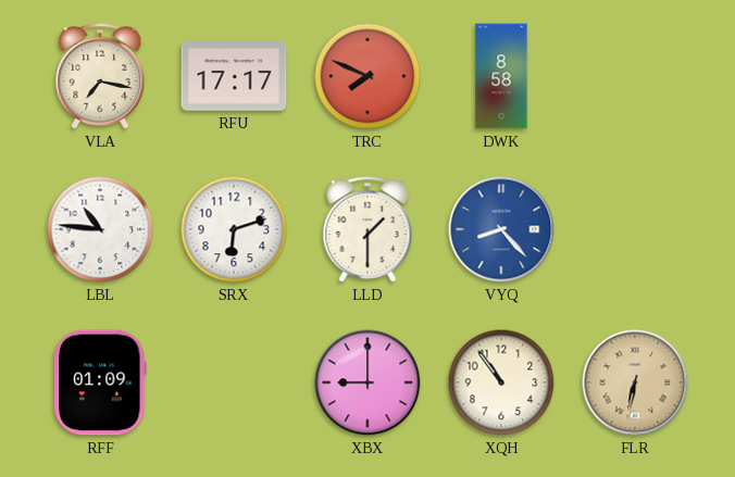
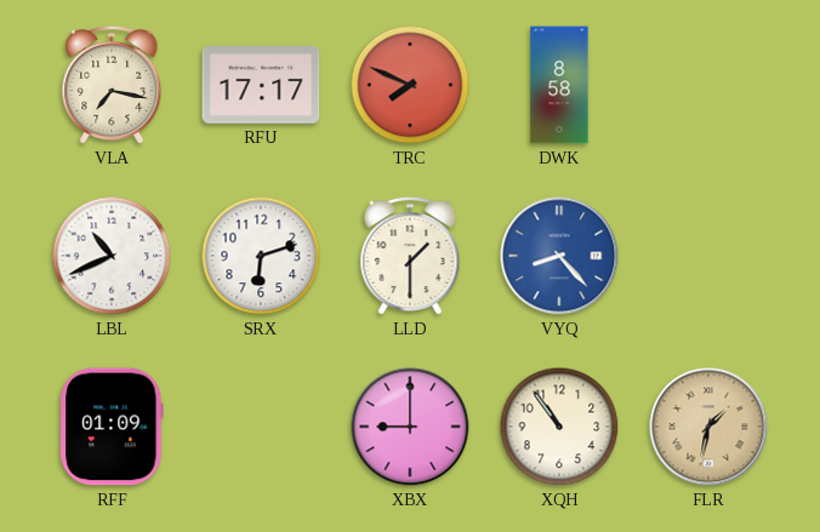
LBL: 10:46 -> 10:41 (112, 256)
FLR: 6:32 -> 1:32 (708, 427)
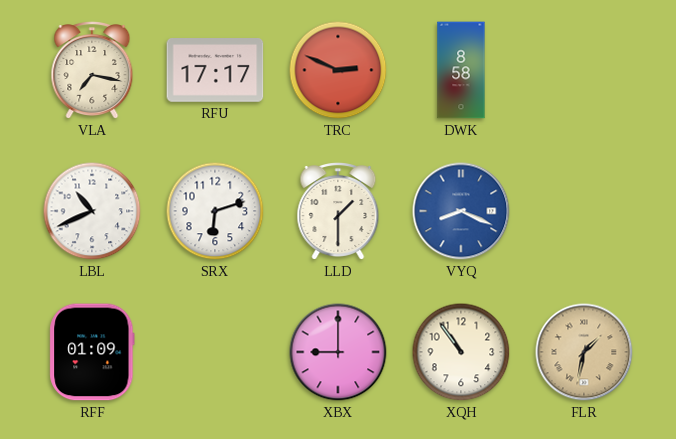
TRC: 7:49 -> 2:49 (338, 70)
VYQ: 8:23 -> 8:19 (461, 211)
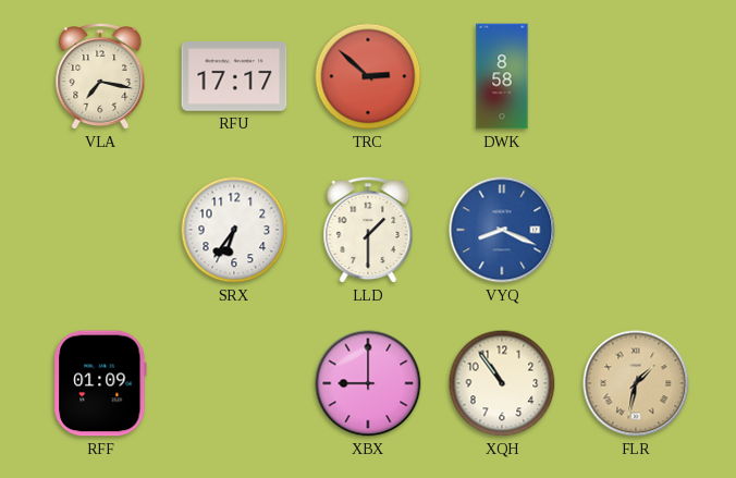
TRC: 2:49 -> 2:52 (368, 76)
LBL: 10:41 -> none (92, 211)
SRX: 6:12 -> 6:36 (234, 230)
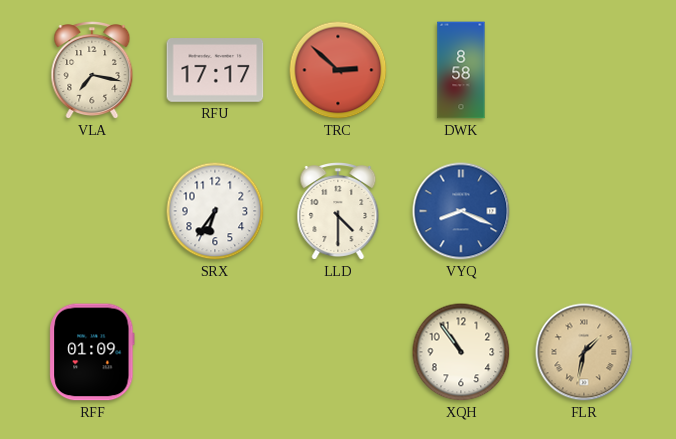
LLD: 1:30 -> 4:30 (338, 212)
XBX: 9:00 -> none (368, 383)
